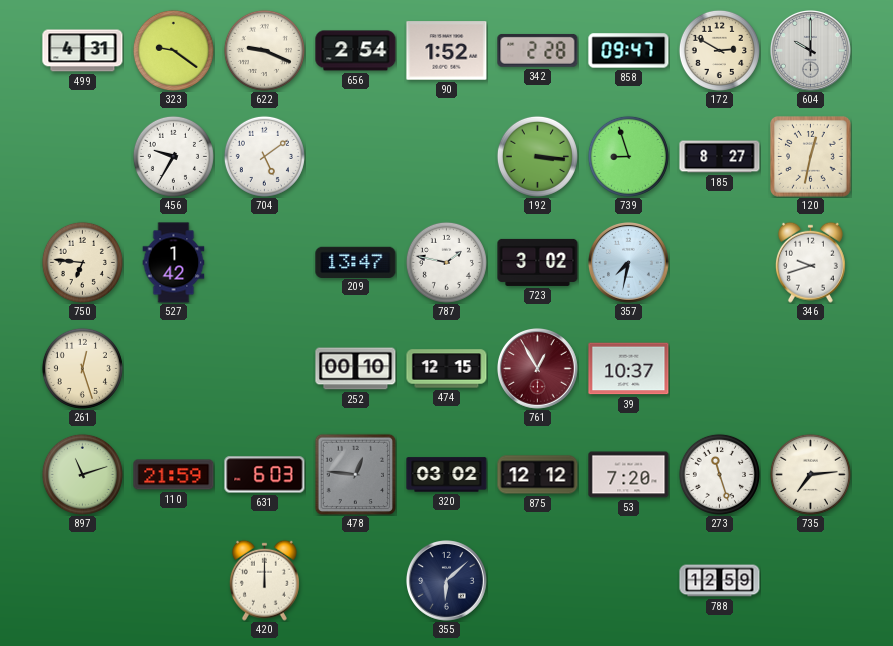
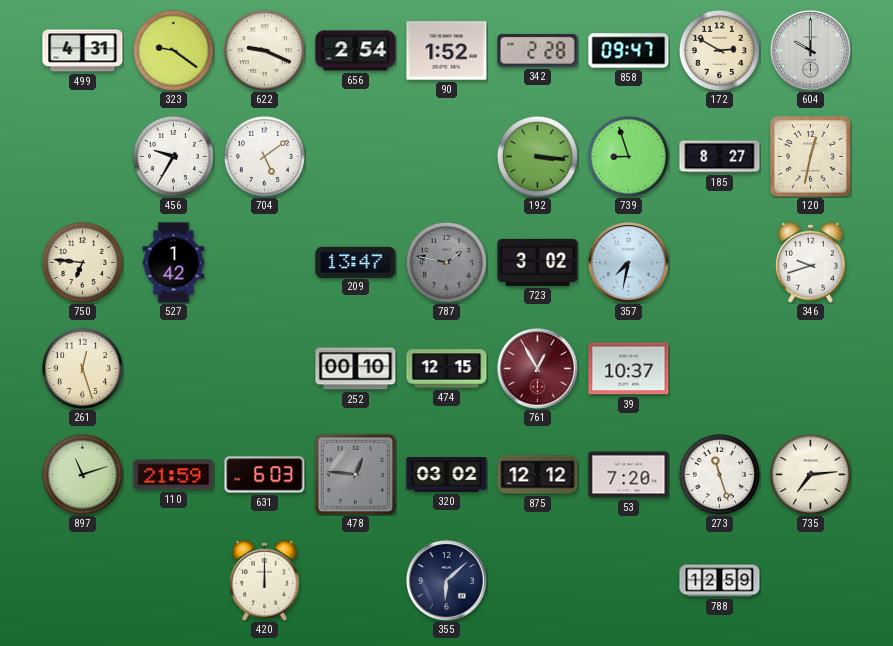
787 dial: white -> grey (446, 262)
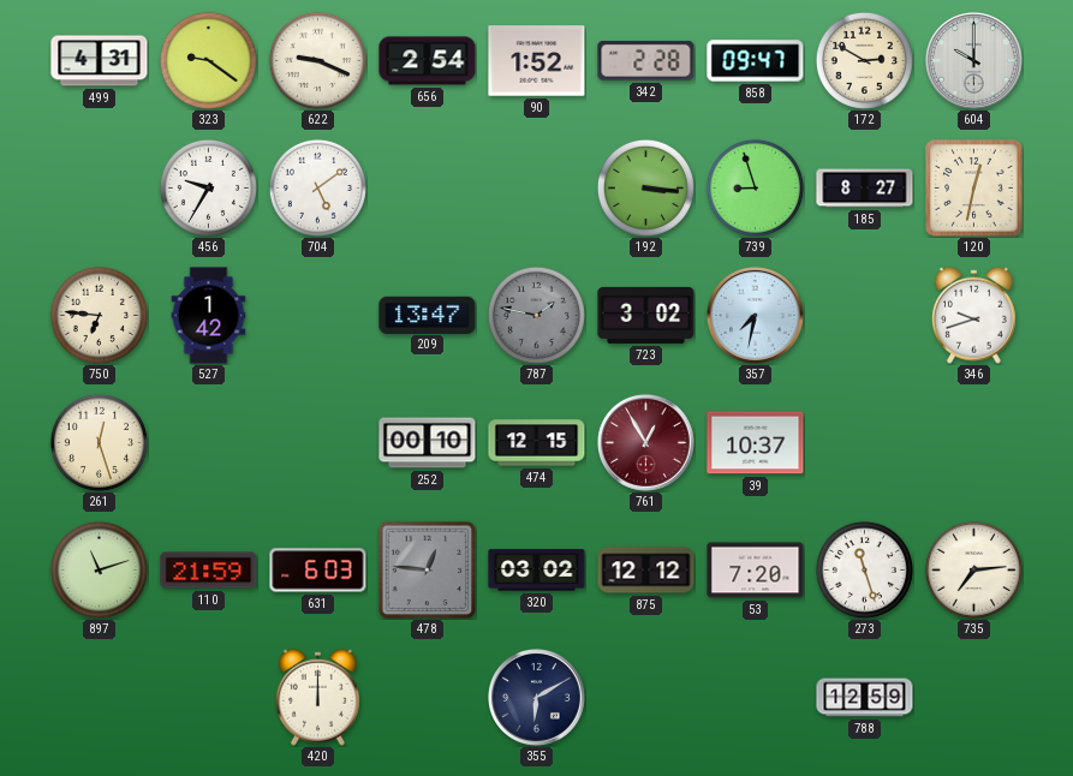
355: 6:08 -> 6:10 (537, 698)
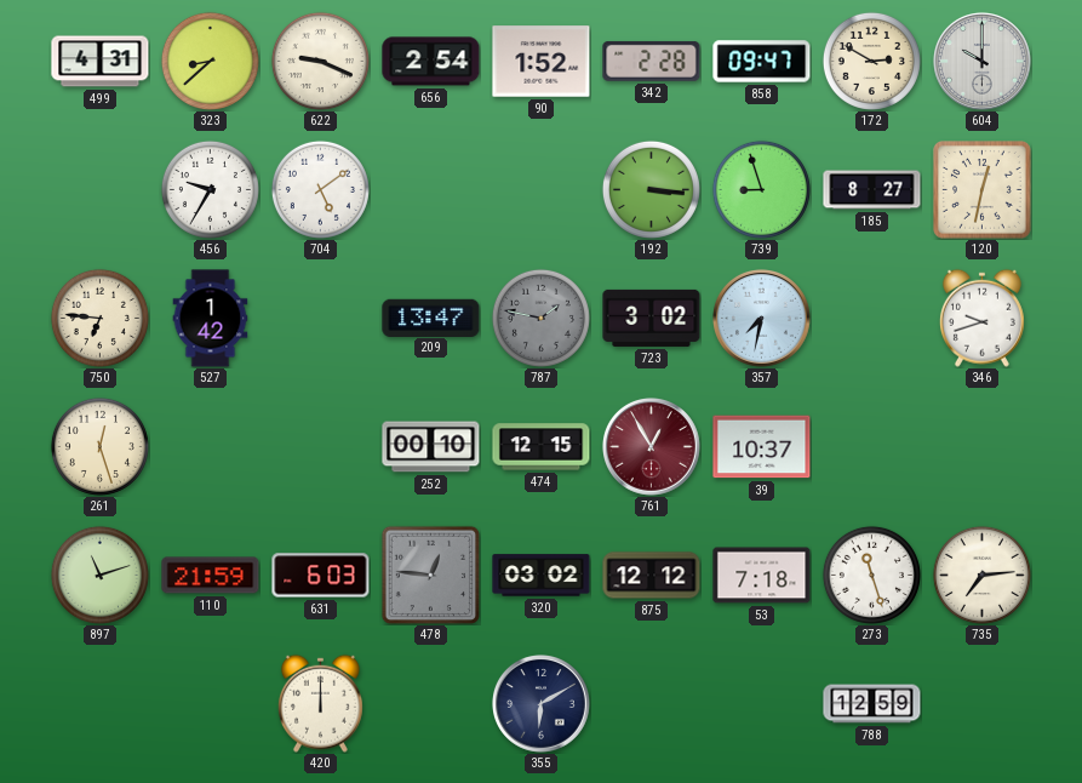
323: 9:21 -> 8:38 (210, 61)
53: 7:20 -> 7:18 (762, 576)
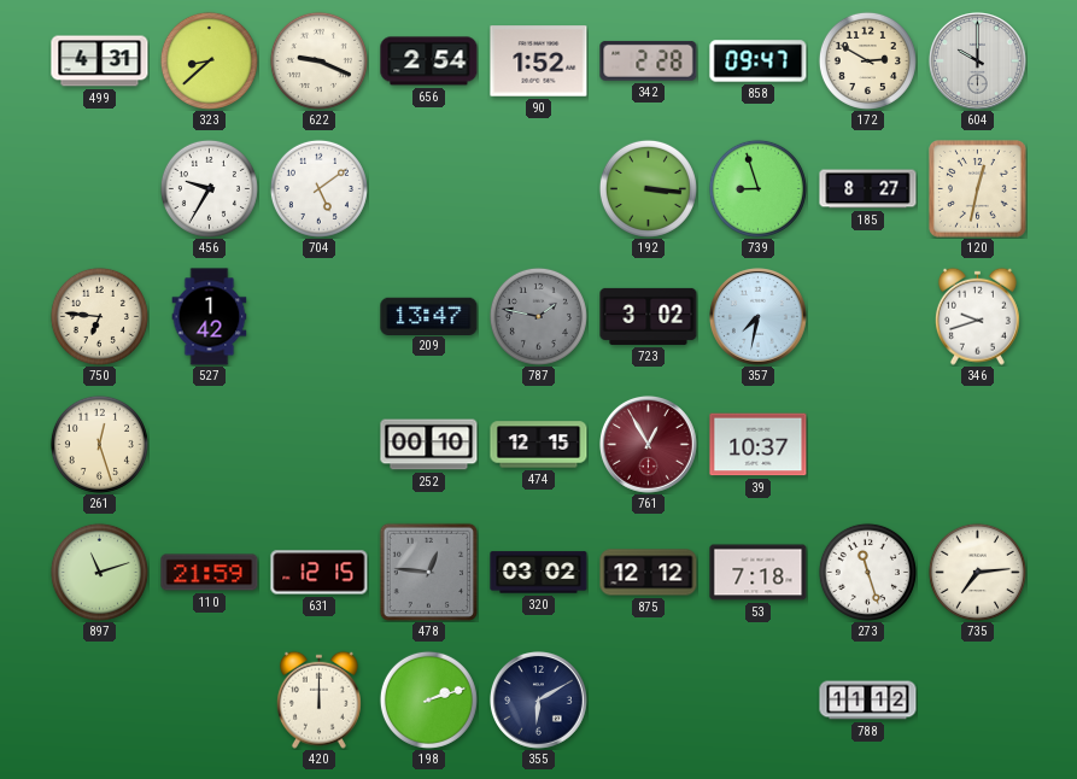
631: 6:03 -> 12:15 (320, 573)
198: none -> 2:12 (428, 699)
788: 12:59 -> 11:12 (868, 701)
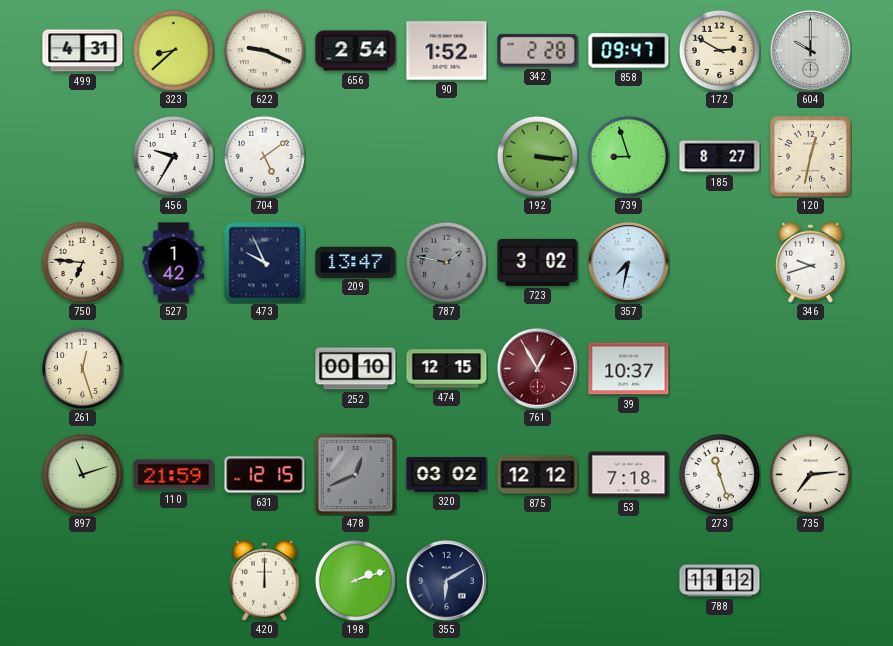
473: none -> 9:56 (265, 263)
478: 12:46 -> 12:41 (355, 474)
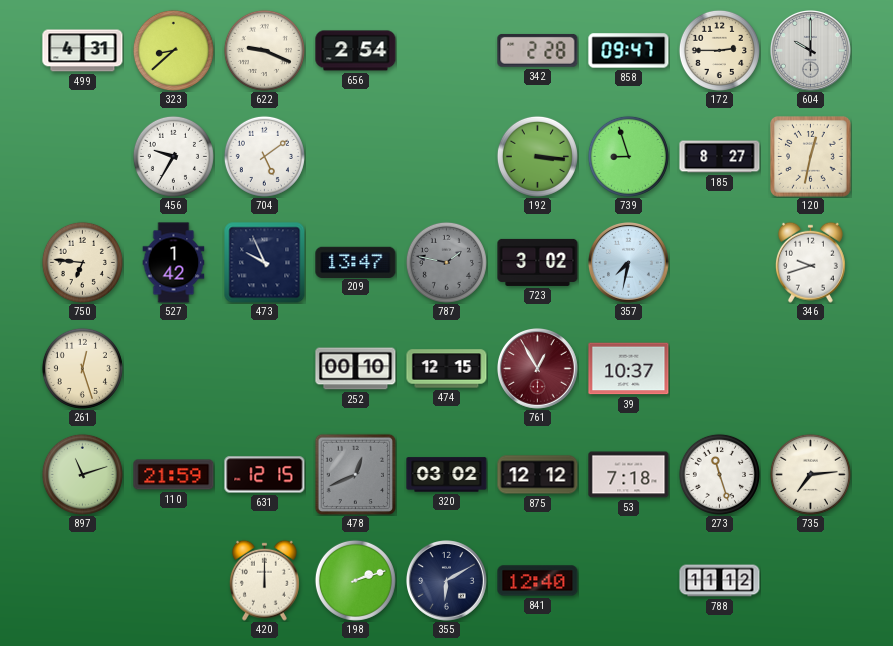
90: 1:52 -> none (447, 51)
172: 2:50 -> 2:45 (719, 50)
841: none -> 12:40 (538, 581)
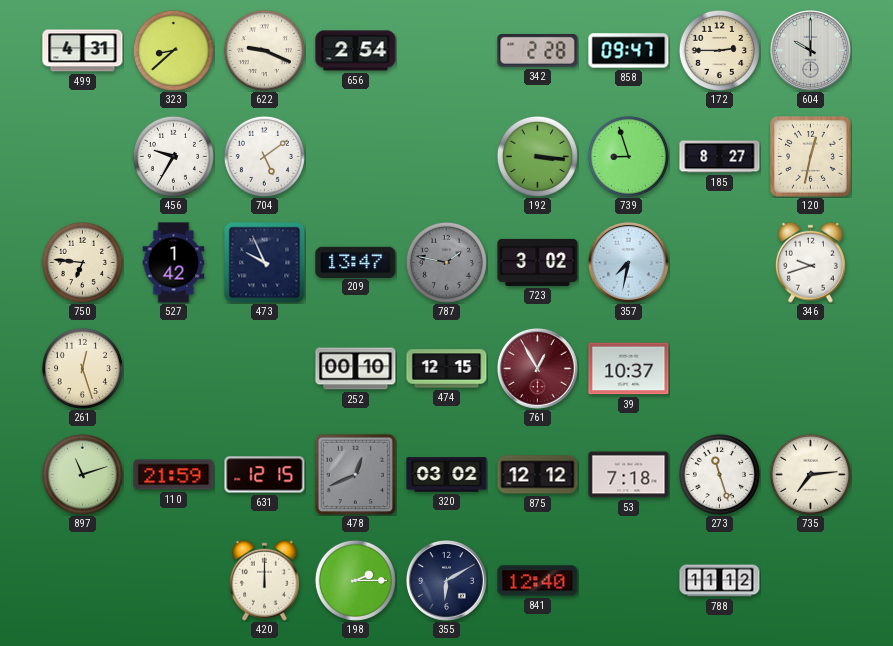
198: 2:12 -> 2:15 (355, 580)
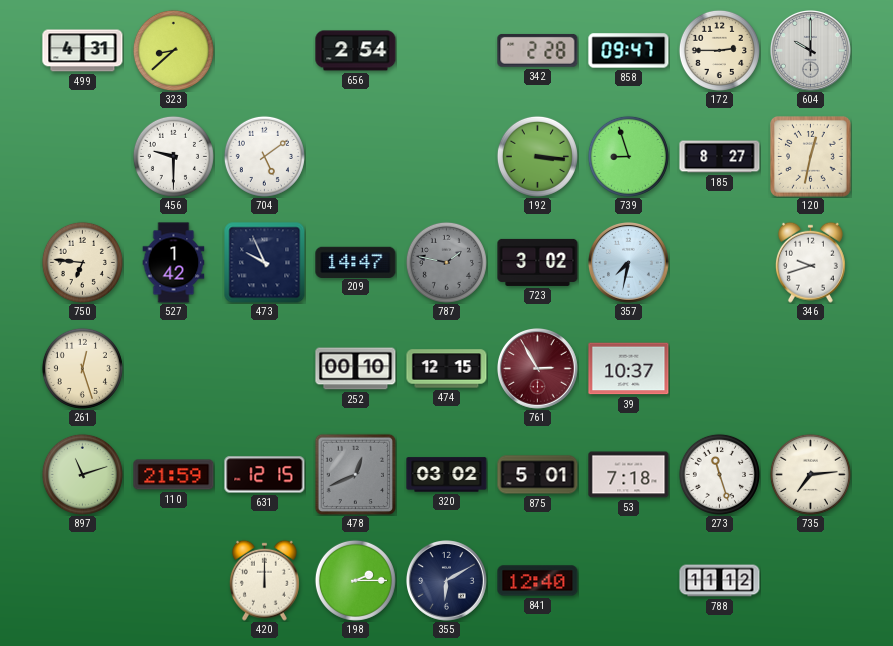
622: 9:19 -> none (264, 50)
456: 9:35 -> 9:30 (173, 156)
209: 13:47 -> 14:47 (356, 262)
761: 12:55 -> 2:55 (538, 369)
875: 12:12 -> 5:01 (538, 475)
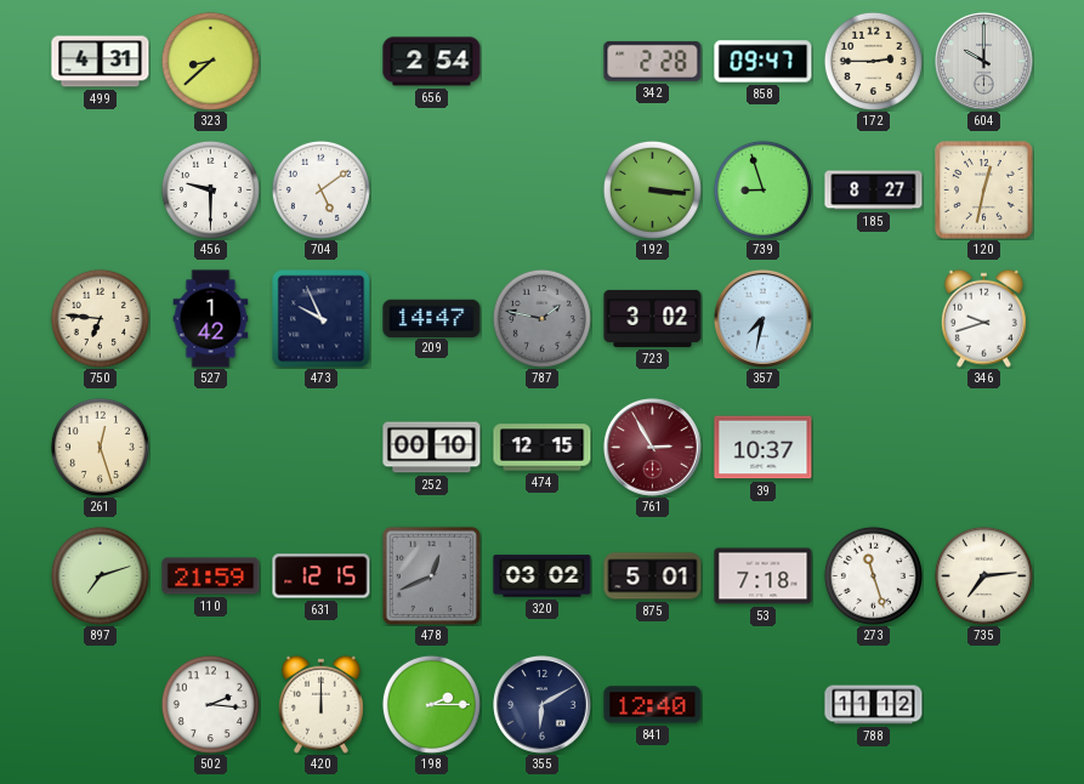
897: 11:12 -> 7:12 (100, 575)
502: none -> 2:16 (210, 704)
